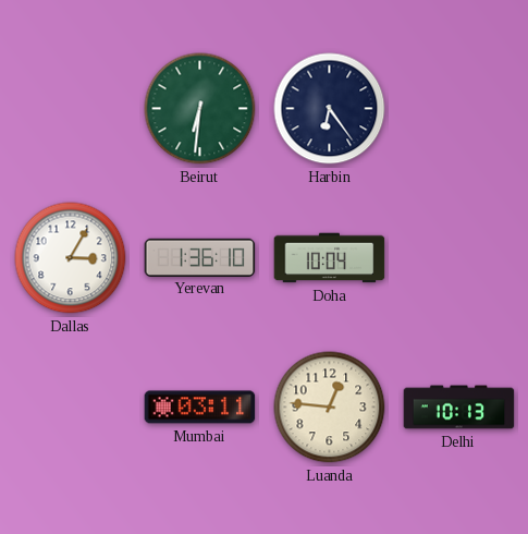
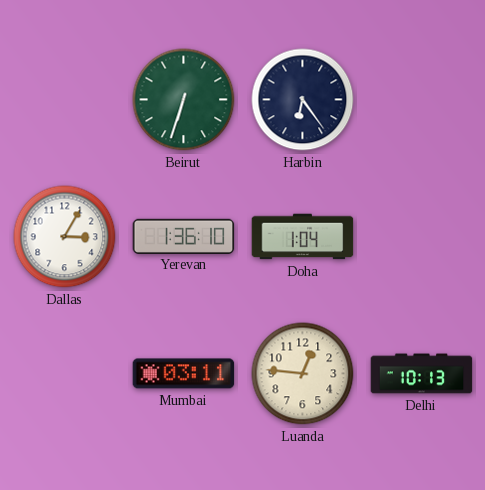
Beirut: 6:31 -> 6:33 (184, 100)
Doha: 10:04 -> 1:04 (303, 237)
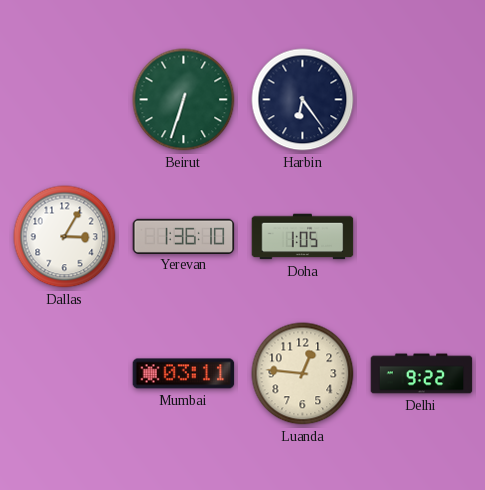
Doha: 1:04 -> 1:05 (303, 237)
Delhi: 10:13 -> 9:22 (422, 374)
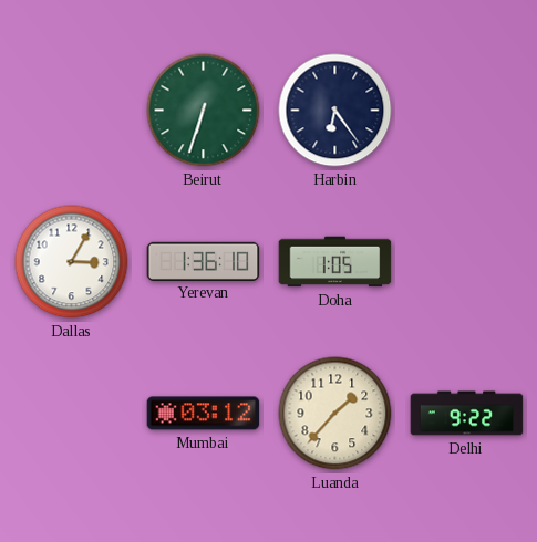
Mumbai: 03:11 -> 03:12 (204, 414)
Luanda: 12:46 -> 1:37 (335, 414)
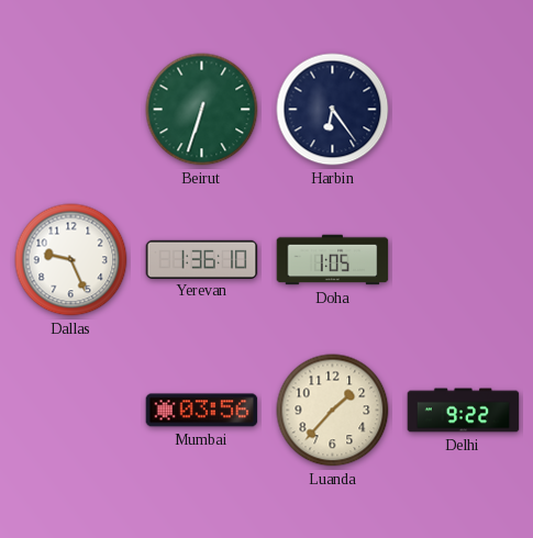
Dallas: 3:05 -> 9:26 (71, 260)
Mumbai: 03:12 -> 03:56 (202, 411)
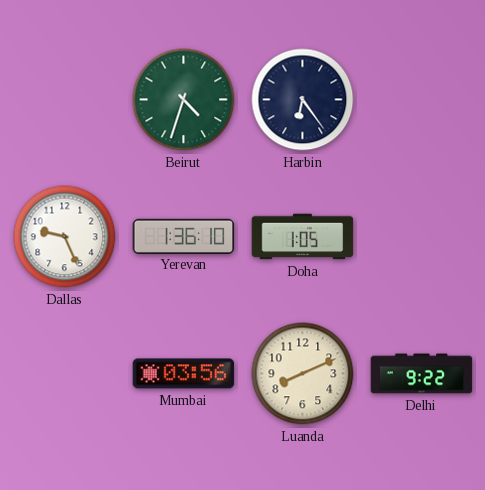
Beirut: 6:33 -> 4:33 (184, 100)
Luanda: 1:37 -> 8:11 (303, 374)
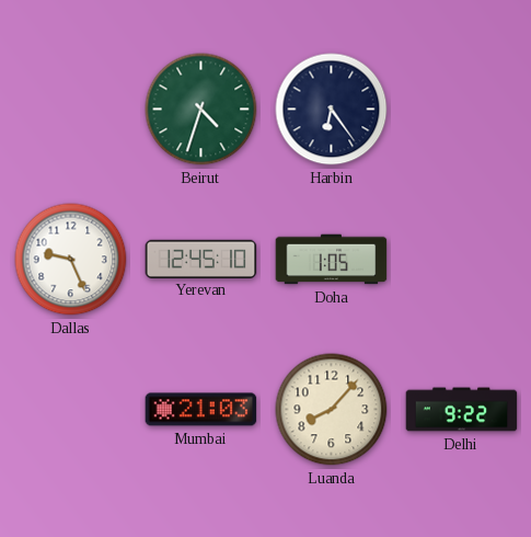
Yerevan: 1:36 -> 12:45 (201, 259)
Mumbai: 03:56 -> 21:03 (201, 410)
Luanda: 8:11 -> 8:07 (332, 410)
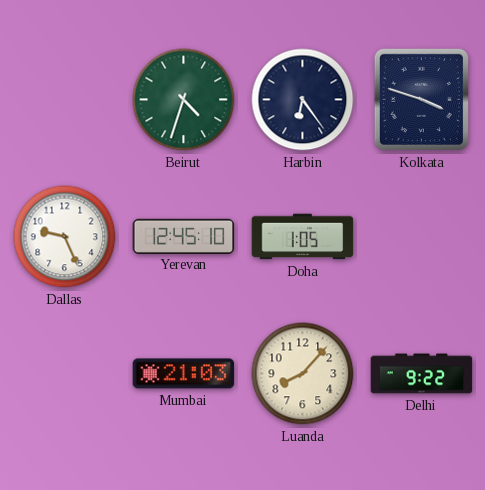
Kolkata: none -> 3:48 (421, 99)
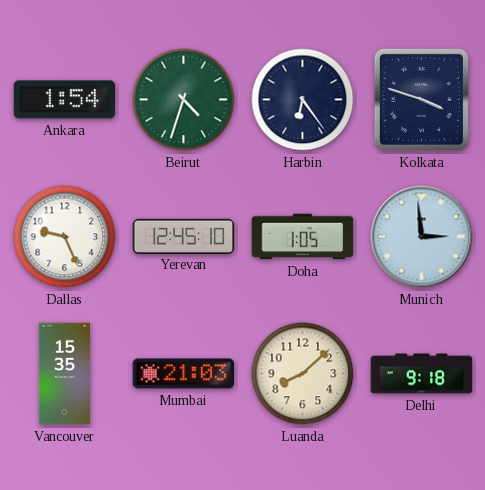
Ankara: none -> 1:54 (65, 100)
Munich: none -> 2:59 (422, 237)
Vancouver: none -> 15:35 (64, 374)
Luanda: 8:07 -> 8:08 (303, 374)
Delhi: 9:22 -> 9:18 (422, 374)
